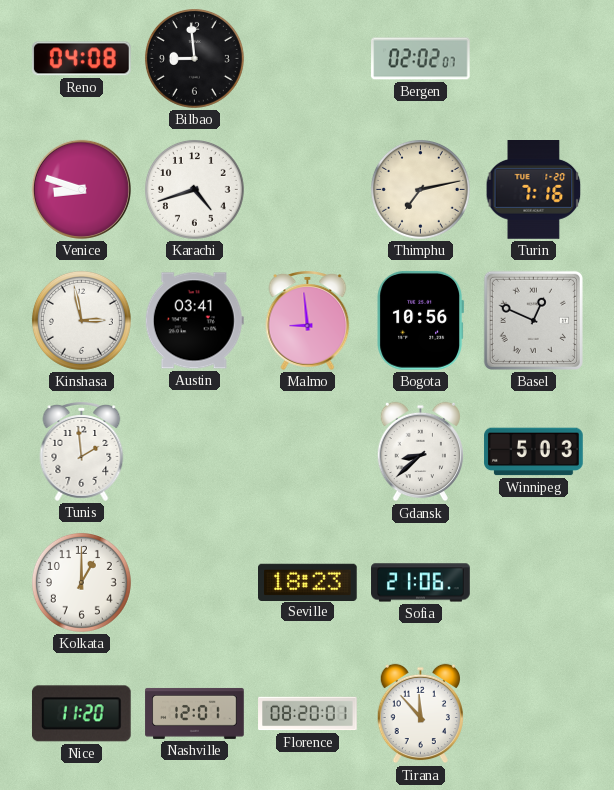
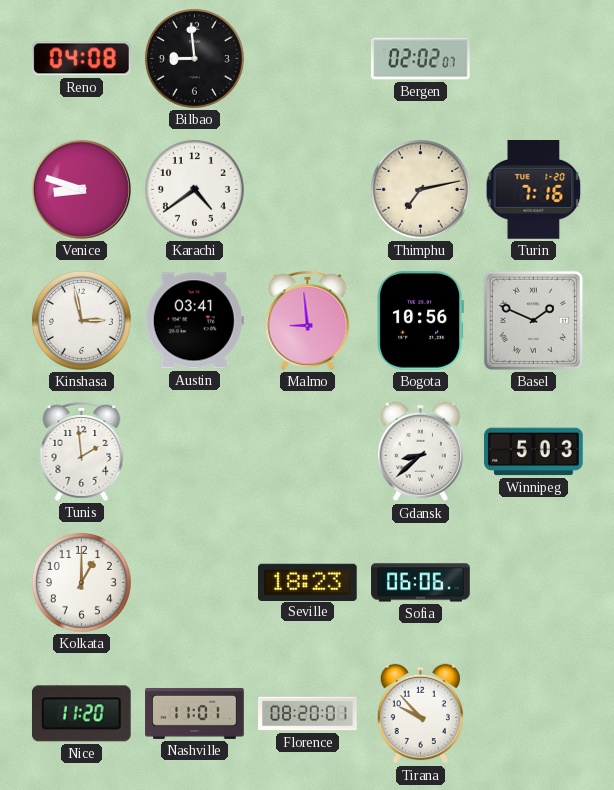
Karachi: 4:42 -> 4:39 (194, 189)
Basel: 12:49 -> 1:49 (533, 320)
Sofia: 21:06 -> 06:06 (421, 583)
Nashville: 12:01 -> 11:01 (195, 713)
Tirana: 11:53 -> 9:53 (420, 714)
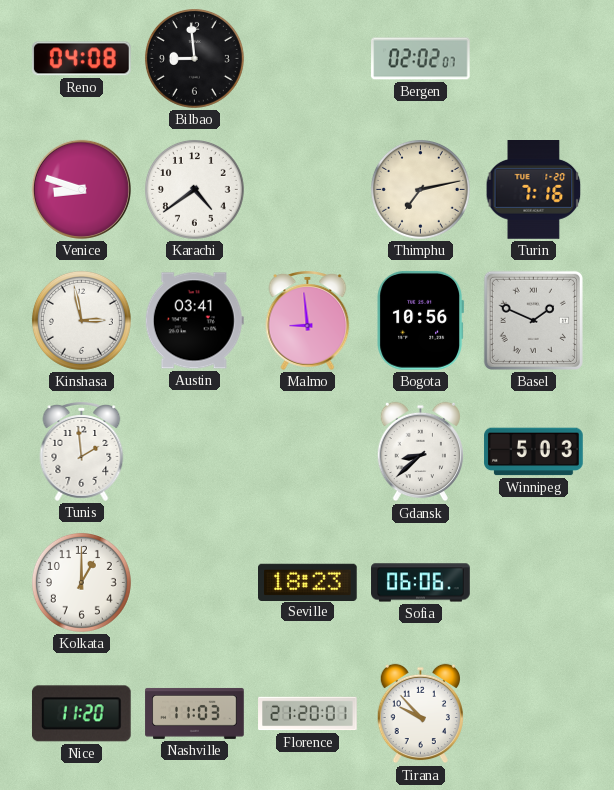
Nashville: 11:01 -> 11:03 (195, 713)
Florence: 08:20 -> 21:20 (308, 714)
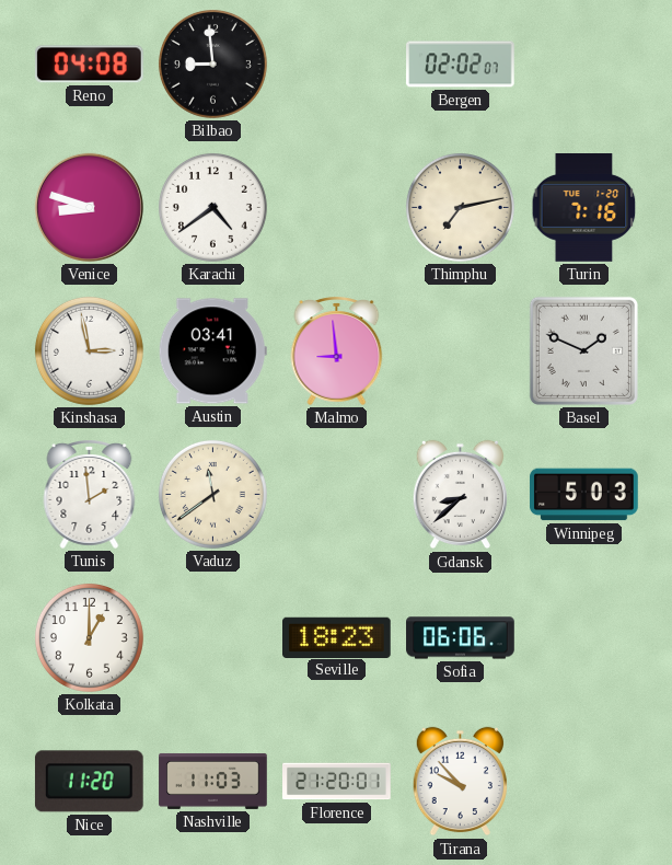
Bogota: 10:56 -> none (421, 321)
Vaduz: none -> 11:39 (212, 494)
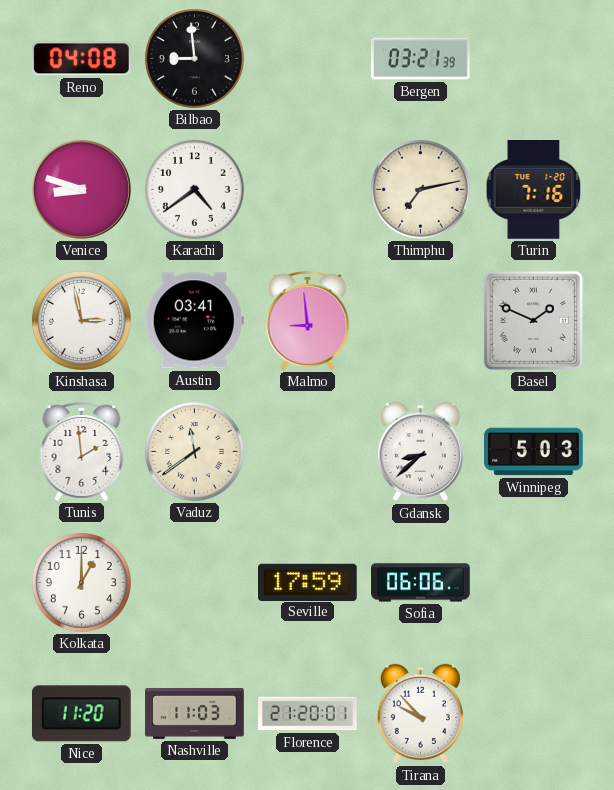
Bergen: 02:02 -> 03:21 (421, 59)
Seville: 18:23 -> 17:59 (308, 582)
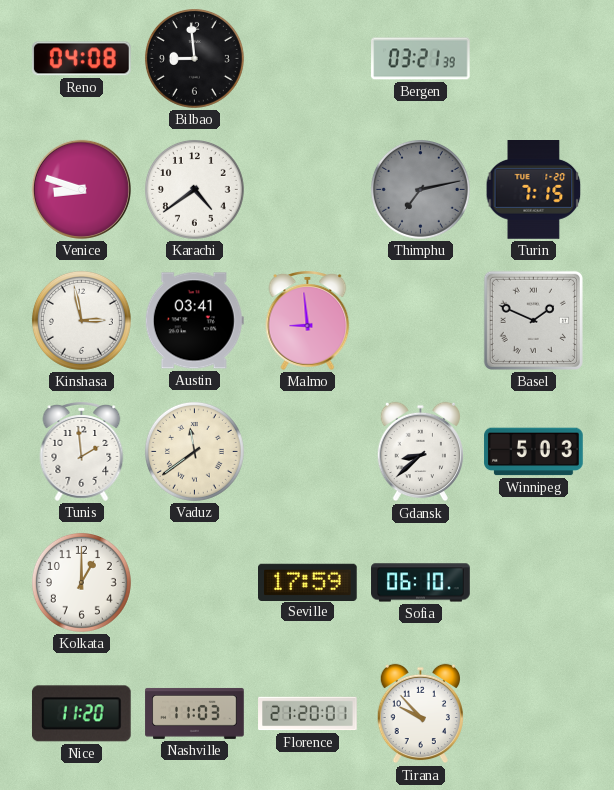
Thimphu dial: cream -> grey (420, 189)
Turin: 7:16 -> 7:15 (534, 190)
Sofia: 06:06 -> 06:10 (421, 583)
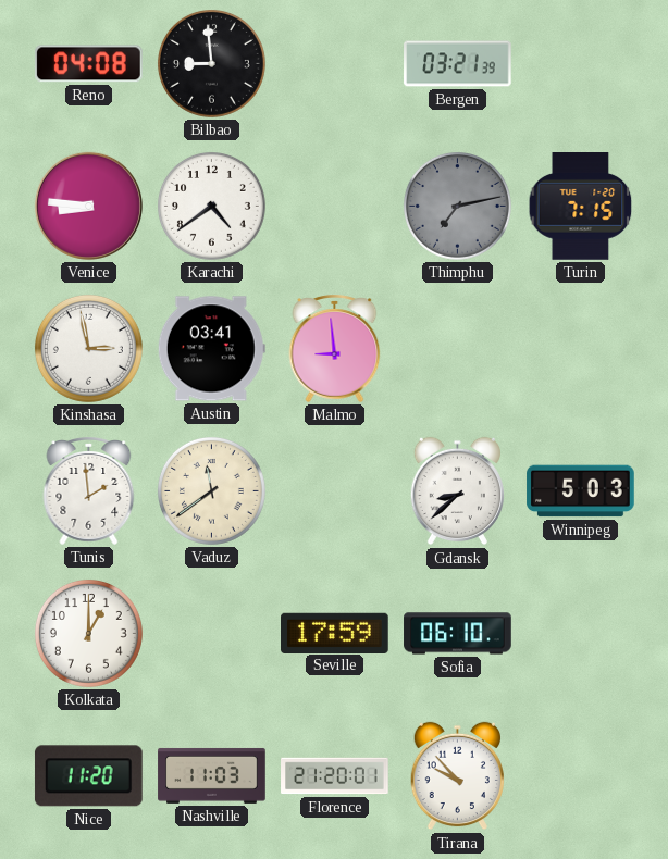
Venice: 8:48 -> 8:46 (88, 206)
Basel: 1:49 -> none (533, 320)
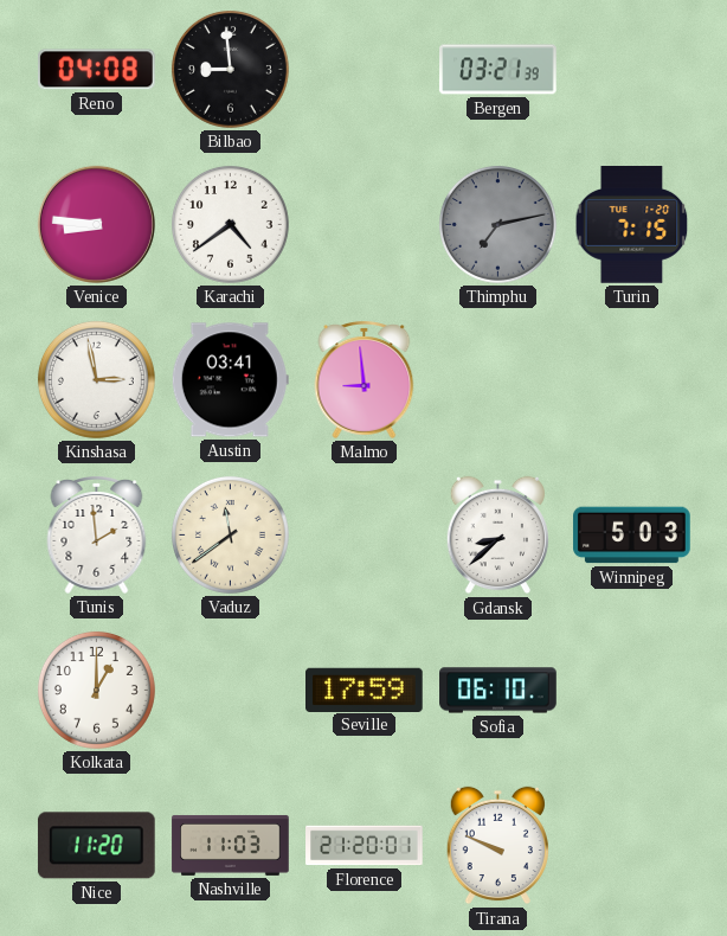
Tirana: 9:53 -> 9:49 (497, 846)
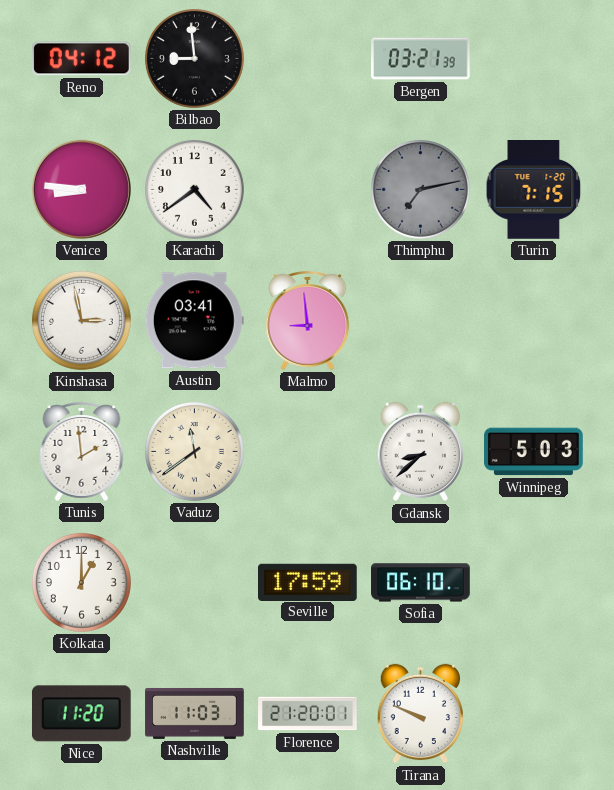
Reno: 04:08 -> 04:12 (82, 59)
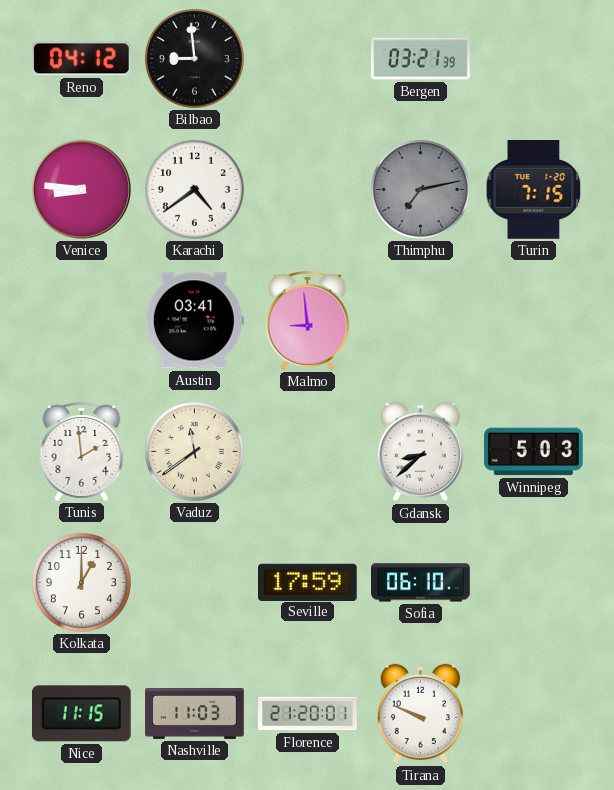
Kinshasa: 2:58 -> none (81, 320)
Nice: 11:20 -> 11:15 (81, 714)
